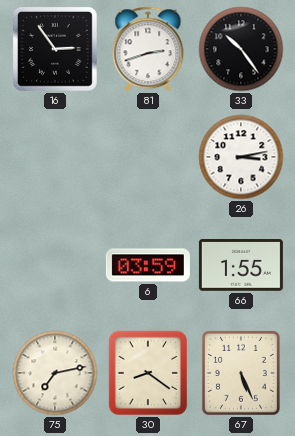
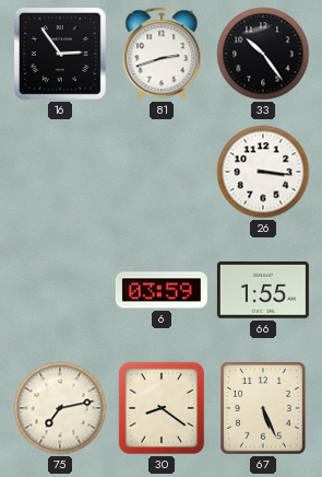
26: 3:13 -> 3:16 (263, 172)
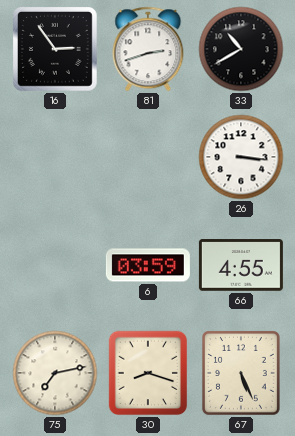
33: 10:24 -> 10:40 (241, 49)
66: 1:55 -> 4:55 (241, 265)
30: 8:21 -> 8:18 (148, 373)
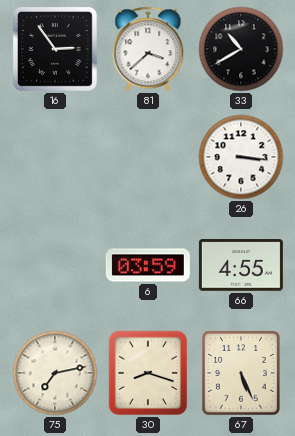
81: 2:42 -> 3:38 (148, 49)
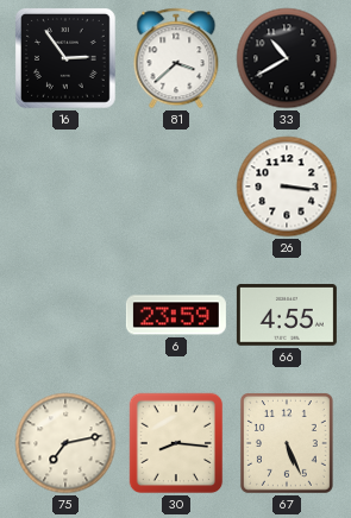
6: 03:59 -> 23:59 (176, 315)
30: 8:18 -> 8:16 (176, 443)
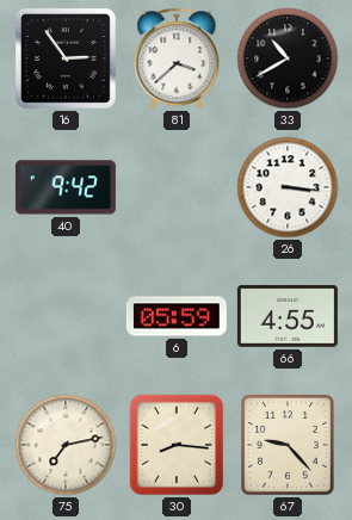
40: none -> 9:42 (66, 187)
6: 23:59 -> 05:59 (177, 316)
67: 5:26 -> 9:23 (288, 445)
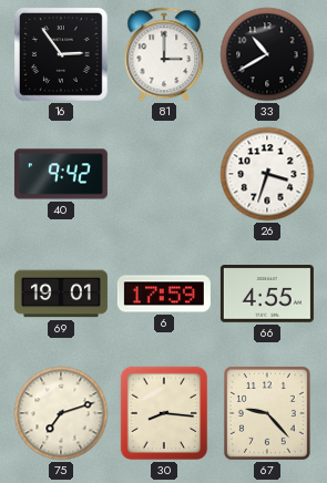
81: 3:38 -> 3:00 (164, 54)
26: 3:16 -> 3:33 (267, 174)
69: none -> 19:01 (61, 294)
6: 05:59 -> 17:59 (164, 294)
75: 7:13 -> 7:12 (61, 413)
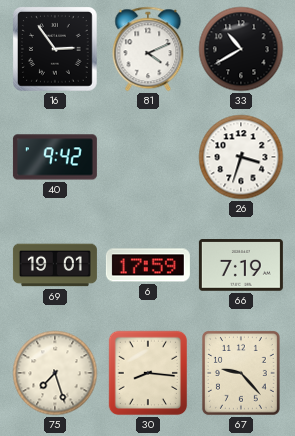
81: 3:00 -> 4:11 (148, 49)
66: 4:55 -> 7:19 (241, 265)
75: 7:12 -> 7:27 (55, 373)
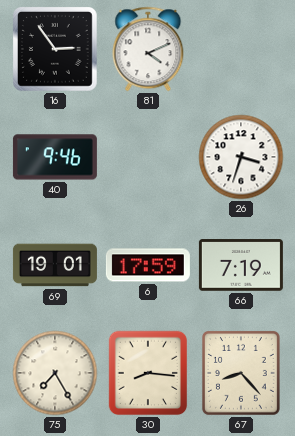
33: 10:40 -> none (241, 49)
40: 9:42 -> 9:46 (55, 157)
75: 7:27 -> 7:25 (55, 373)
67: 9:23 -> 8:23 (241, 373)
